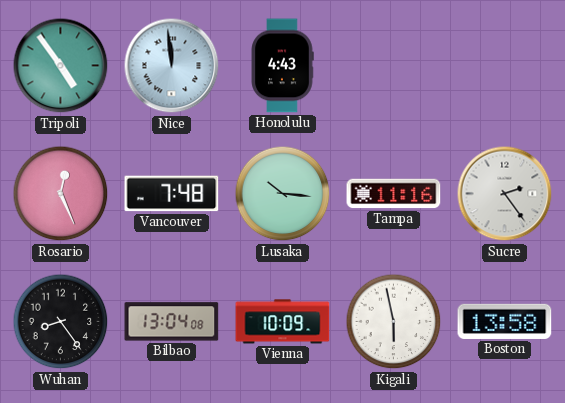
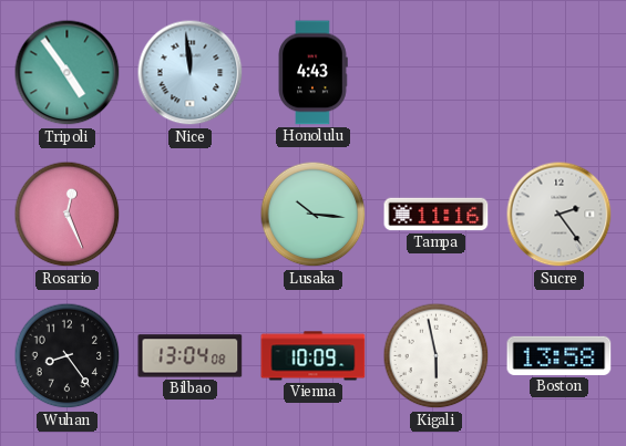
Vancouver: 7:48 -> none (172, 194)
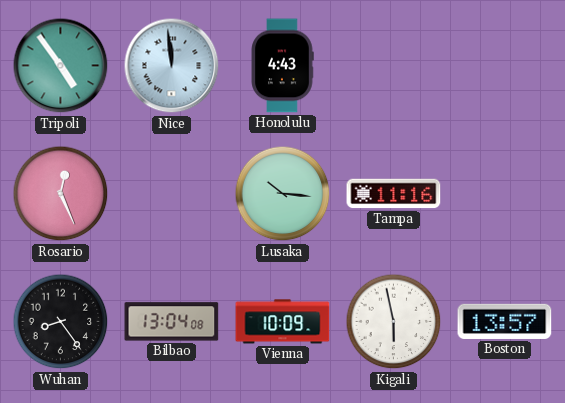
Sucre: 2:24 -> none (560, 215)
Boston: 13:58 -> 13:57 (505, 321)
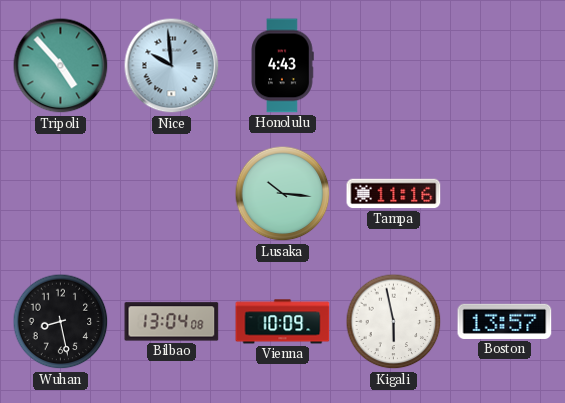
Tripoli: 4:54 -> 4:53 (61, 66)
Nice: 11:59 -> 9:59 (172, 66)
Rosario: 12:26 -> none (61, 194)
Wuhan: 8:24 -> 8:28 (61, 322)
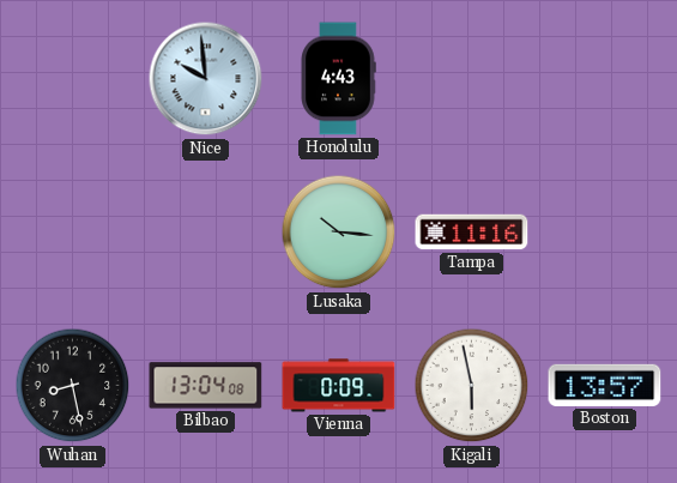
Tripoli: 4:53 -> none (61, 66)
Vienna: 10:09 -> 0:09 (339, 386)
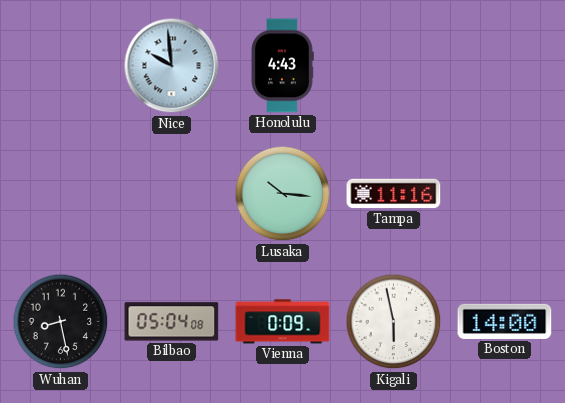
Bilbao: 13:04 -> 05:04 (172, 322)
Boston: 13:57 -> 14:00 (505, 321)
